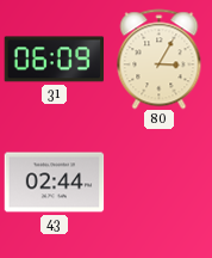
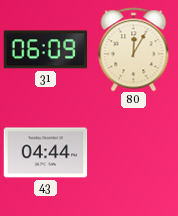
80: 3:05 -> 12:05 (134, 49)
43: 02:44 -> 04:44 (45, 153)
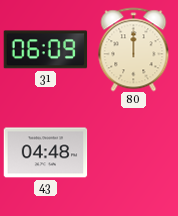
80: 12:05 -> 12:00 (134, 49)
43: 04:44 -> 04:48 (45, 153)
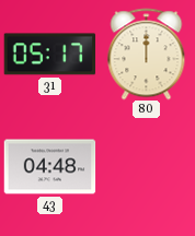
31: 06:09 -> 05:17 (49, 55)
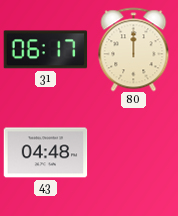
31: 05:17 -> 06:17 (45, 50)
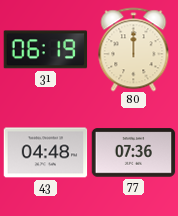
31: 06:17 -> 06:19 (45, 50)
77: none -> 07:36 (133, 153)
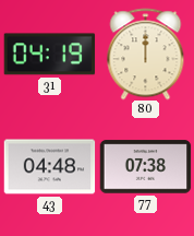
31: 06:19 -> 04:19 (49, 55)
77: 07:36 -> 07:38 (145, 167)
